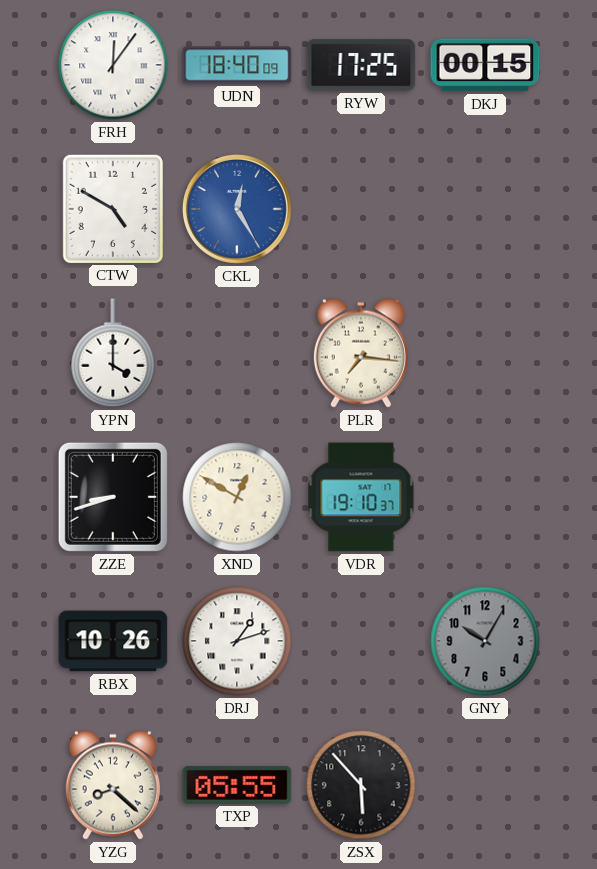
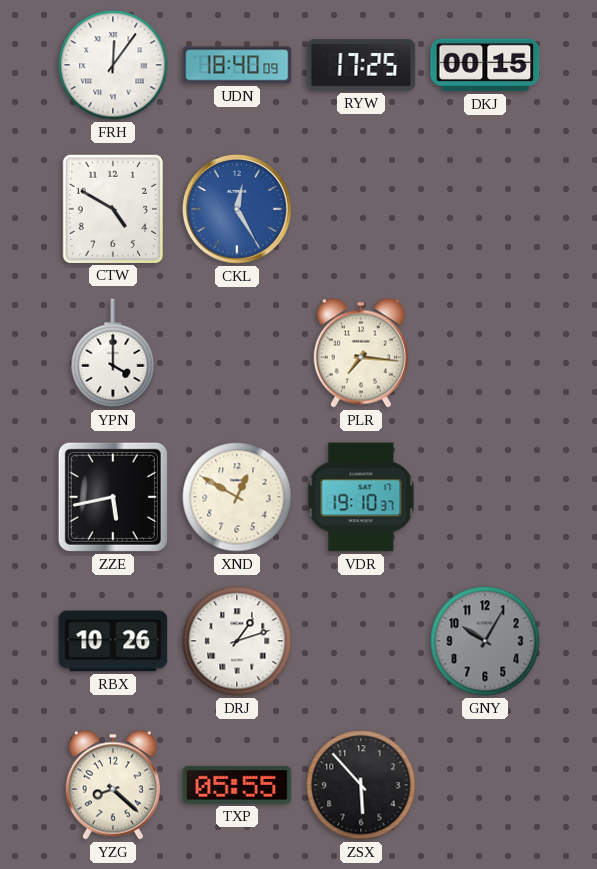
ZZE: 8:42 -> 5:43 (113, 497)
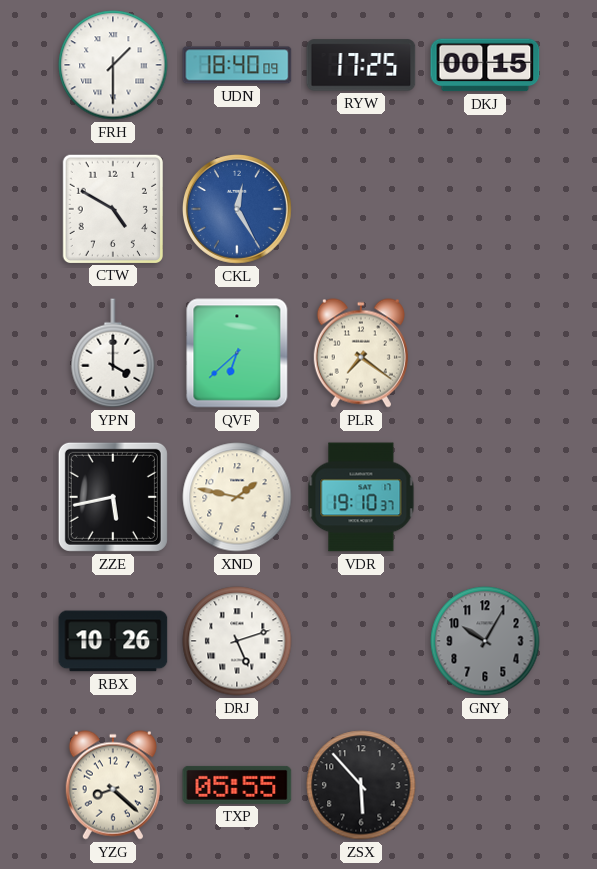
FRH: 12:06 -> 1:30 (113, 65)
QVF: none -> 6:38 (237, 353)
PLR: 7:16 -> 7:21 (361, 353)
XND: 12:50 -> 1:47 (237, 497)
DRJ: 1:12 -> 5:12 (237, 641)
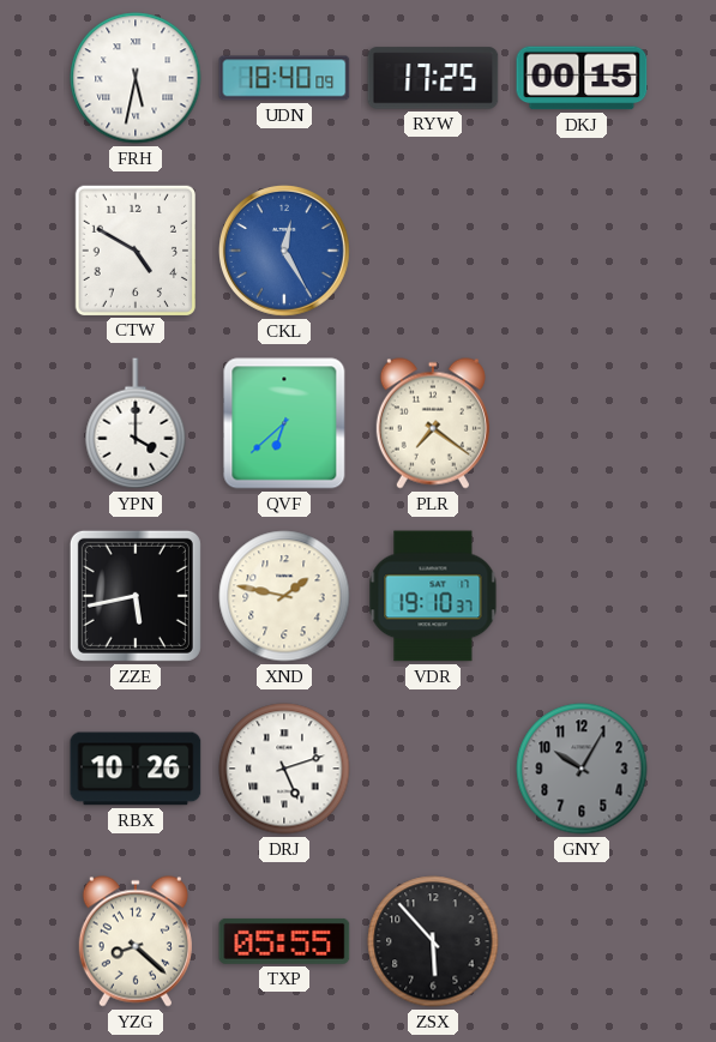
FRH: 1:30 -> 5:32 (136, 78)
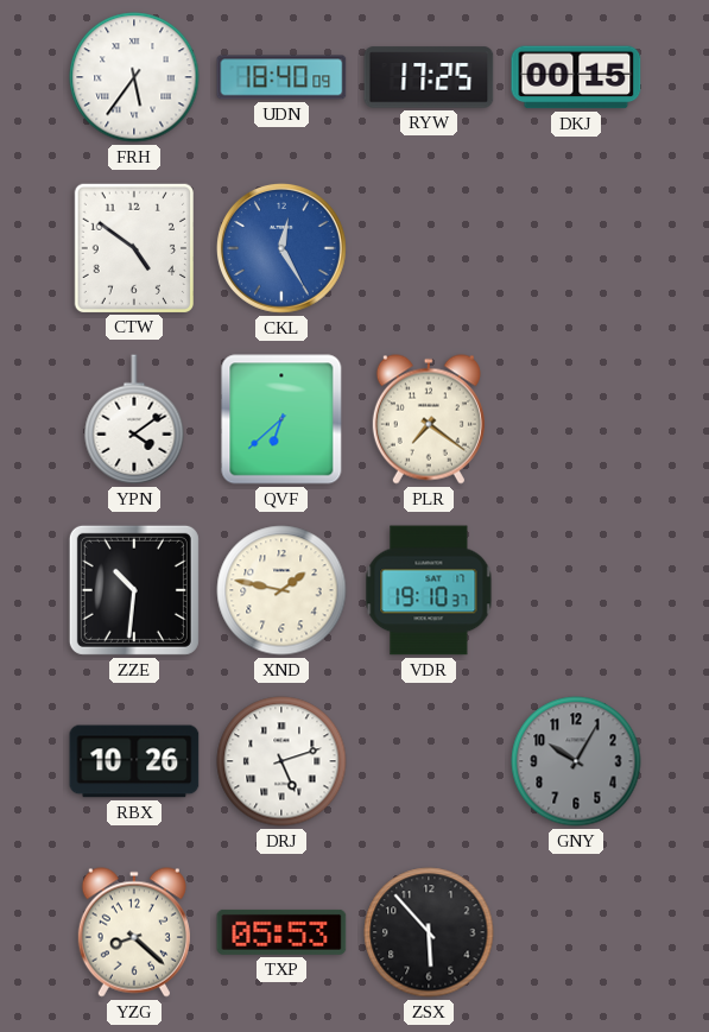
FRH: 5:32 -> 5:36 (134, 77)
CTW: 4:50 -> 4:51 (133, 247)
YPN: 4:00 -> 4:09 (134, 419)
ZZE: 5:43 -> 10:31 (134, 590)
TXP: 05:55 -> 05:53 (281, 932)
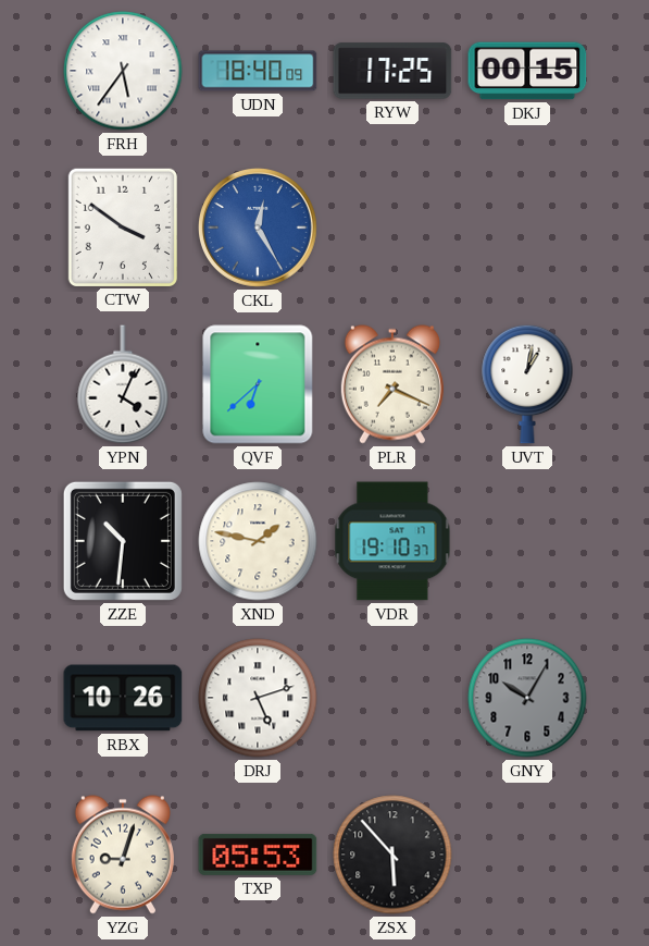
CTW: 4:51 -> 3:51 (122, 226)
YPN: 4:09 -> 4:04 (123, 384)
PLR: 7:21 -> 7:19 (392, 384)
UVT: none -> 1:02 (527, 384)
YZG: 8:22 -> 9:03 (123, 855)
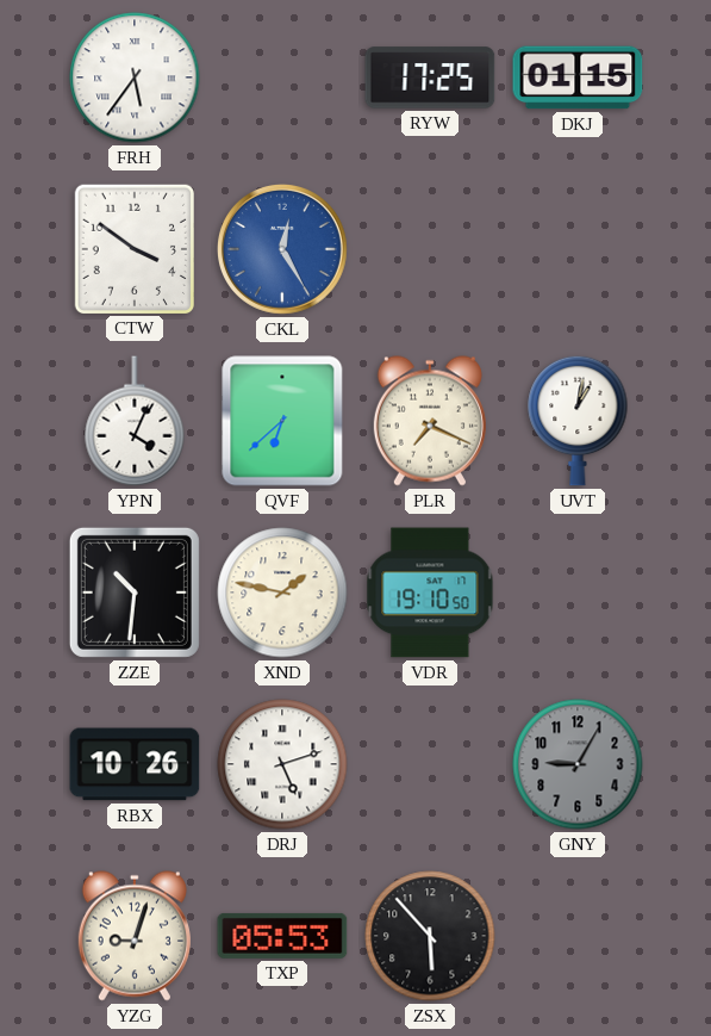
UDN: 18:40 -> none (258, 71)
DKJ: 00:15 -> 01:15 (578, 77)
VDR: 19:10:37 -> 19:10:50 (430, 593)
GNY: 10:05 -> 9:05 (578, 764)
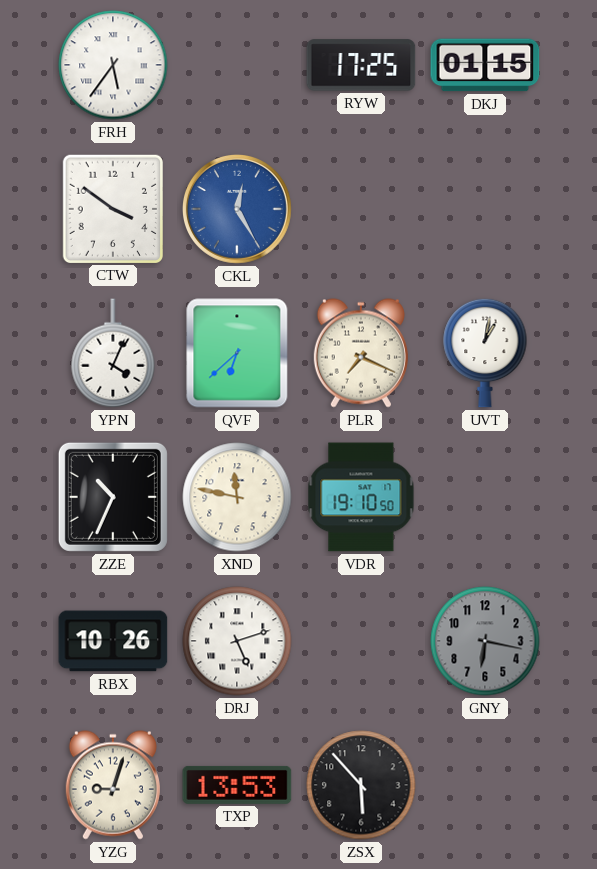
ZZE: 10:31 -> 10:34 (113, 497)
XND: 1:47 -> 11:47 (237, 497)
GNY: 9:05 -> 6:17 (485, 641)
TXP: 05:53 -> 13:53 (237, 785)
